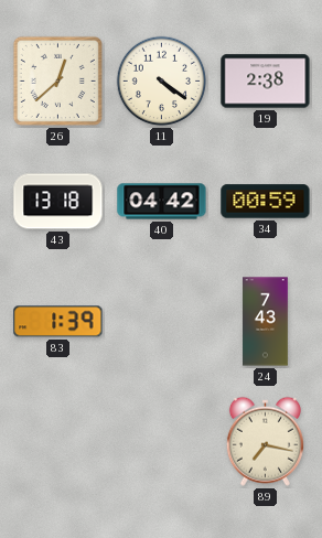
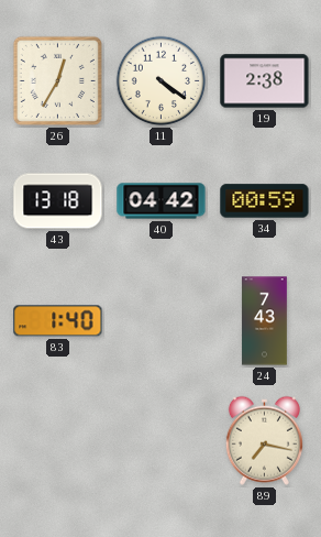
26: 12:38 -> 12:35 (57, 80)
83: 1:39 -> 1:40 (58, 321)
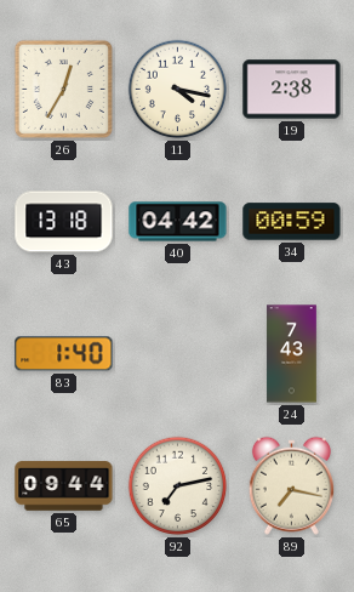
11: 4:21 -> 4:17 (178, 90)
65: none -> 09:44 (64, 486)
92: none -> 7:13 (178, 486)
